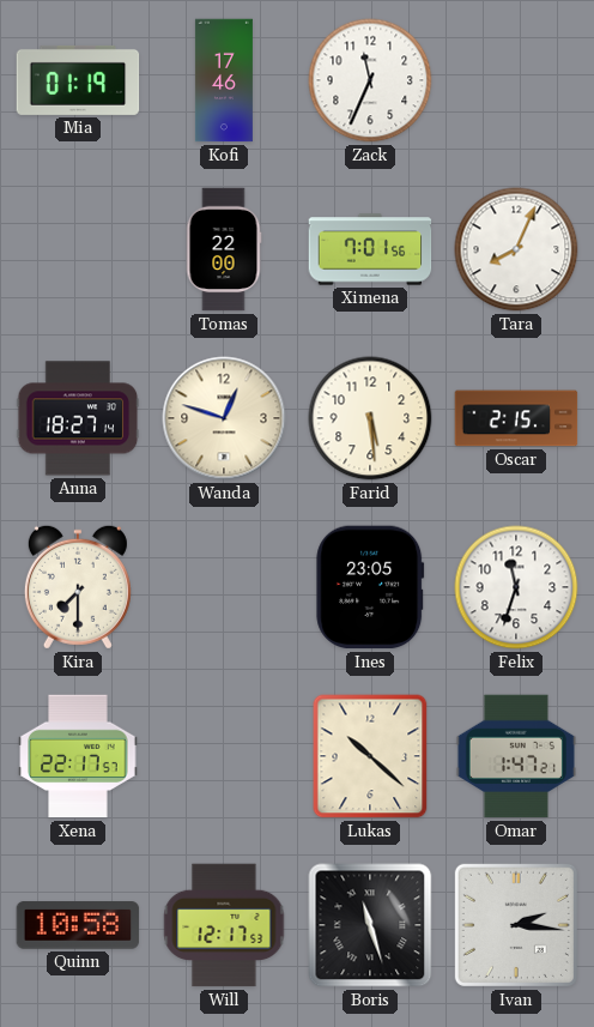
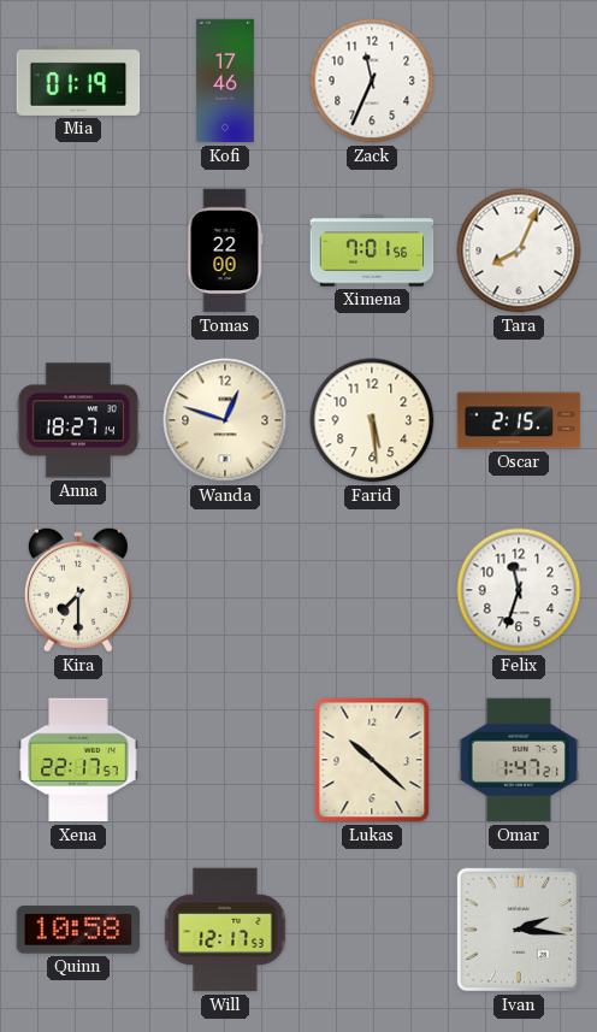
Ines: 23:05 -> none (370, 587)
Boris: 11:27 -> none (370, 925)
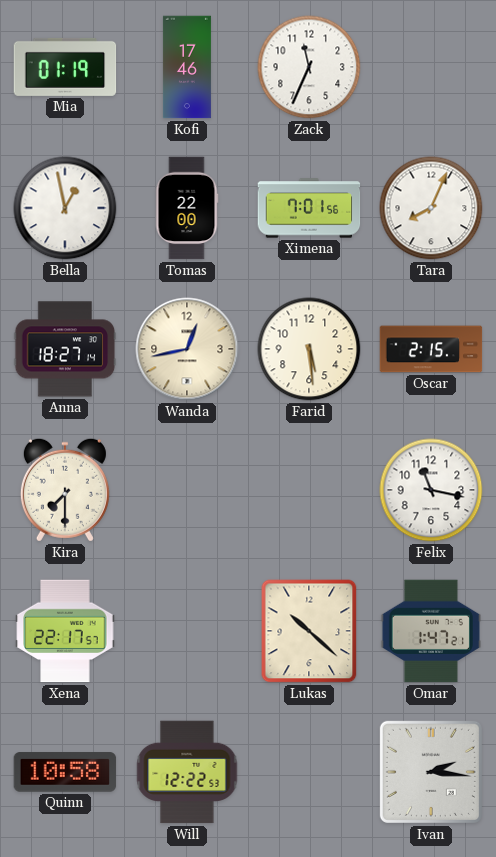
Bella: none -> 12:58 (65, 208)
Wanda: 12:48 -> 12:43 (187, 349)
Felix: 11:33 -> 11:17 (431, 490)
Will: 12:17 -> 12:22 (187, 772)
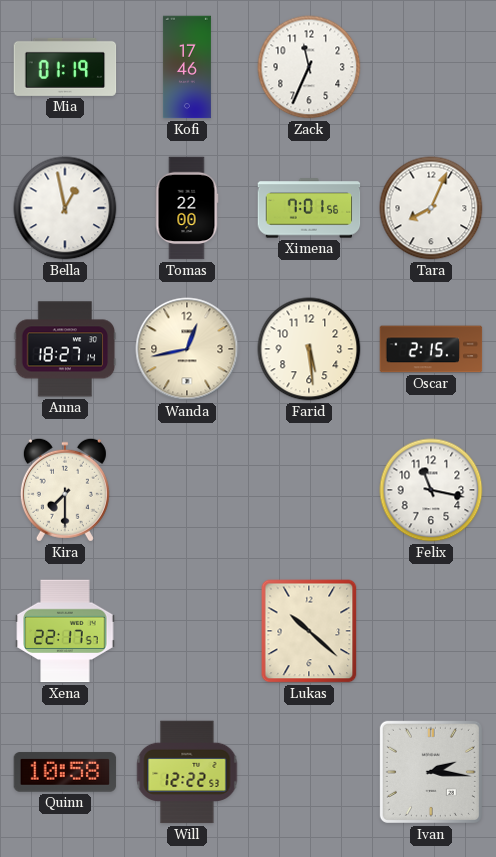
Omar: 1:47 -> none (431, 631)
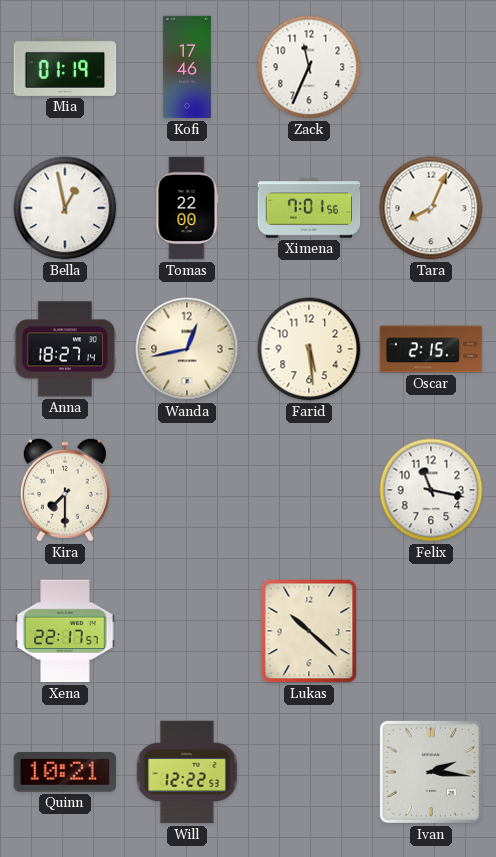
Quinn: 10:58 -> 10:21 (65, 772)
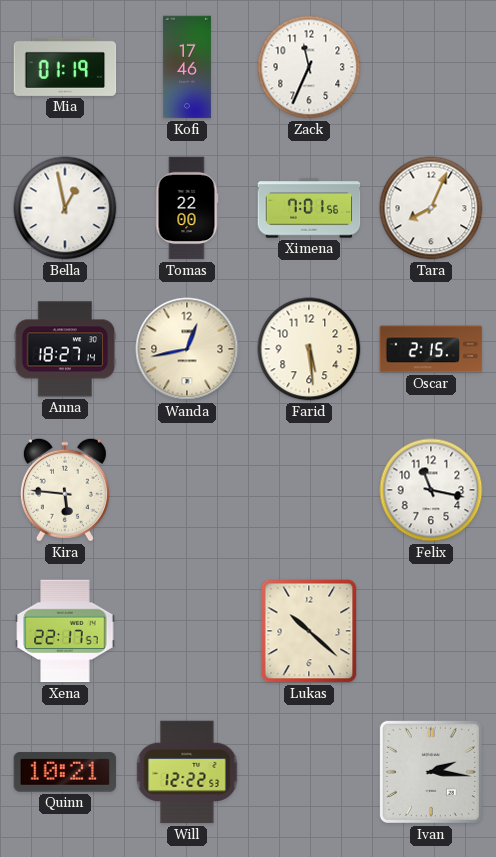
Kira: 7:30 -> 5:46 (65, 490)
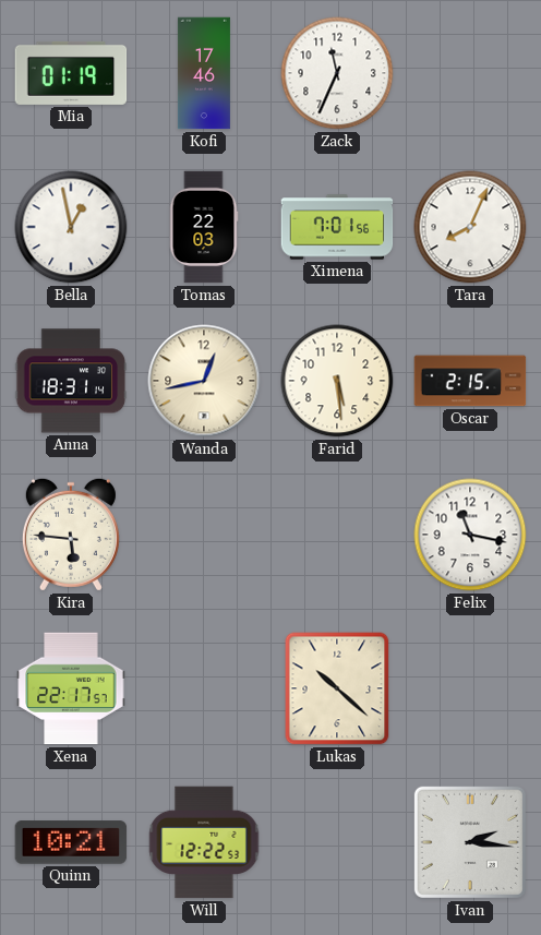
Tomas: 22:00 -> 22:03 (204, 227)
Anna: 18:27 -> 18:31 (71, 381)
